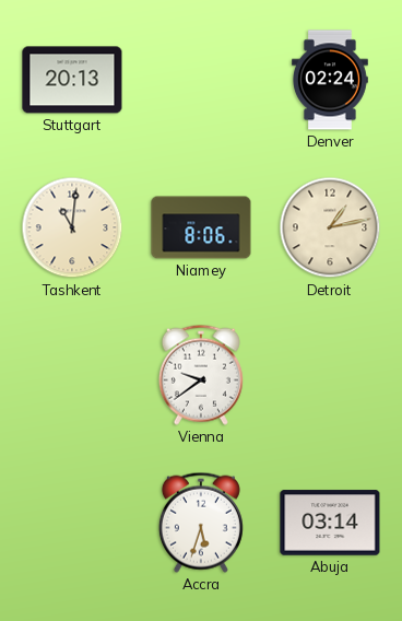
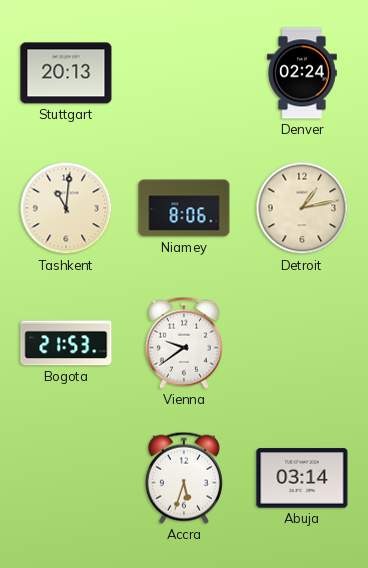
Bogota: none -> 21:53 (66, 343)
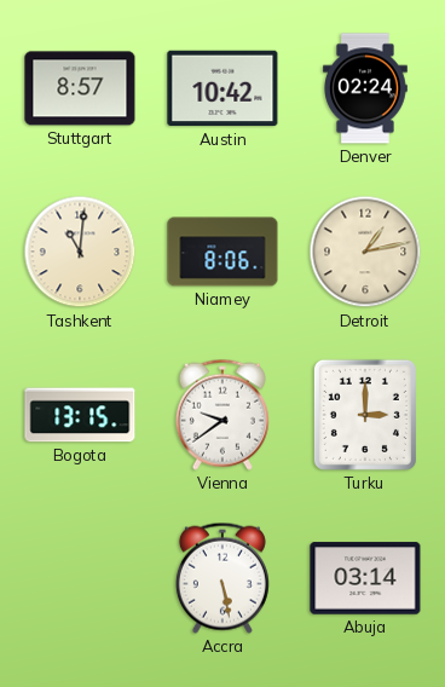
Stuttgart: 20:13 -> 8:57 (80, 88)
Austin: none -> 10:42 (223, 88)
Bogota: 21:53 -> 13:15 (80, 415)
Turku: none -> 3:00 (365, 415)
Accra: 5:33 -> 5:28 (223, 578)
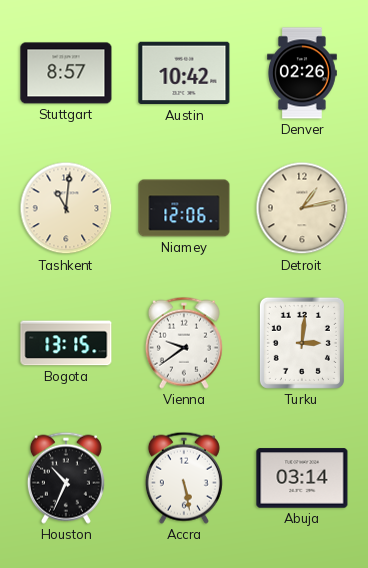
Denver: 02:24 -> 02:26 (303, 73)
Niamey: 8:06 -> 12:06 (184, 208)
Turku: 3:00 -> 3:01 (302, 343)
Houston: none -> 10:34 (66, 478)
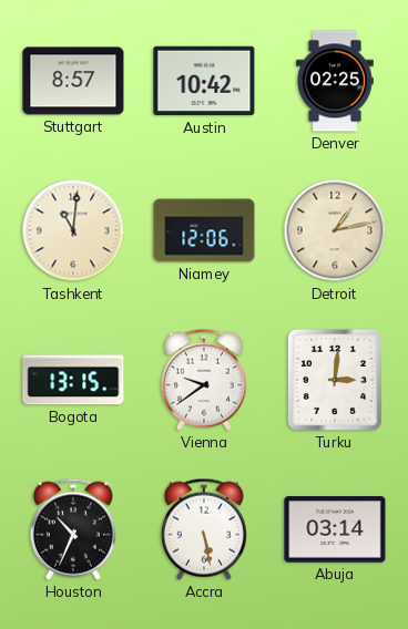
Denver: 02:26 -> 02:25 (336, 81)
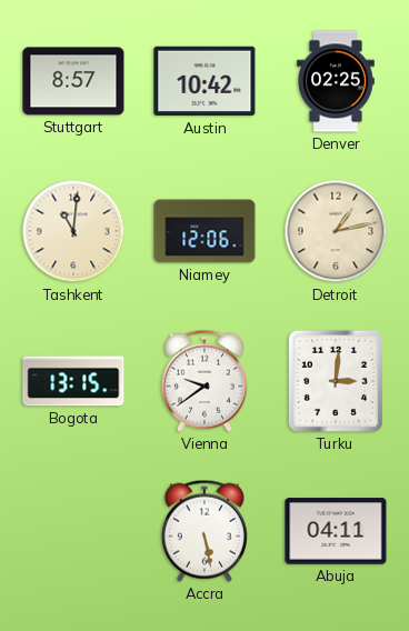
Houston: 10:34 -> none (73, 529)
Abuja: 03:14 -> 04:11 (336, 531)
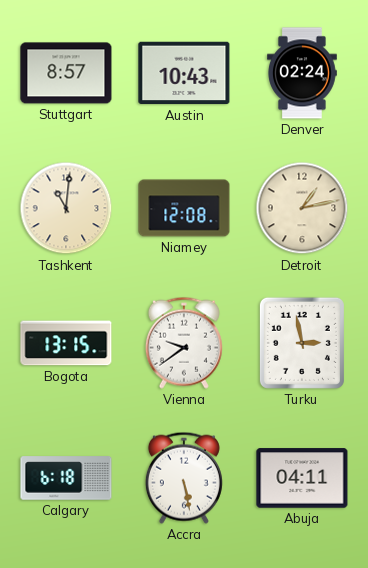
Austin: 10:42 -> 10:43 (184, 73)
Denver: 02:25 -> 02:24 (303, 73)
Niamey: 12:06 -> 12:08 (184, 208)
Turku: 3:01 -> 2:58 (302, 343)
Calgary: none -> 6:18 (66, 478)
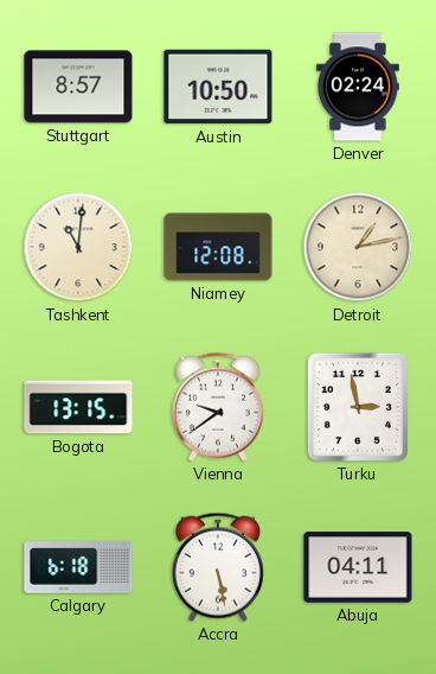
Austin: 10:43 -> 10:50 (218, 87)
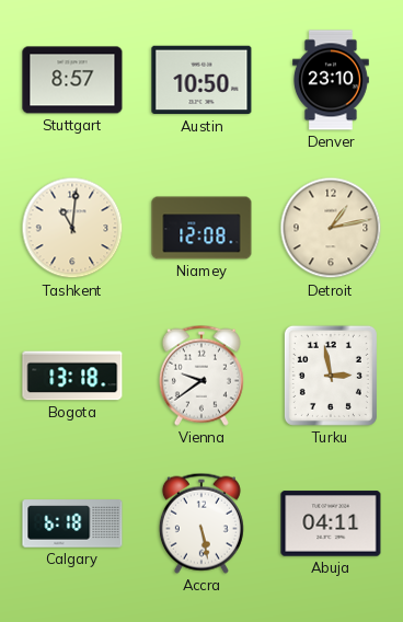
Denver: 02:24 -> 23:10 (332, 80)
Bogota: 13:15 -> 13:18 (72, 376)
